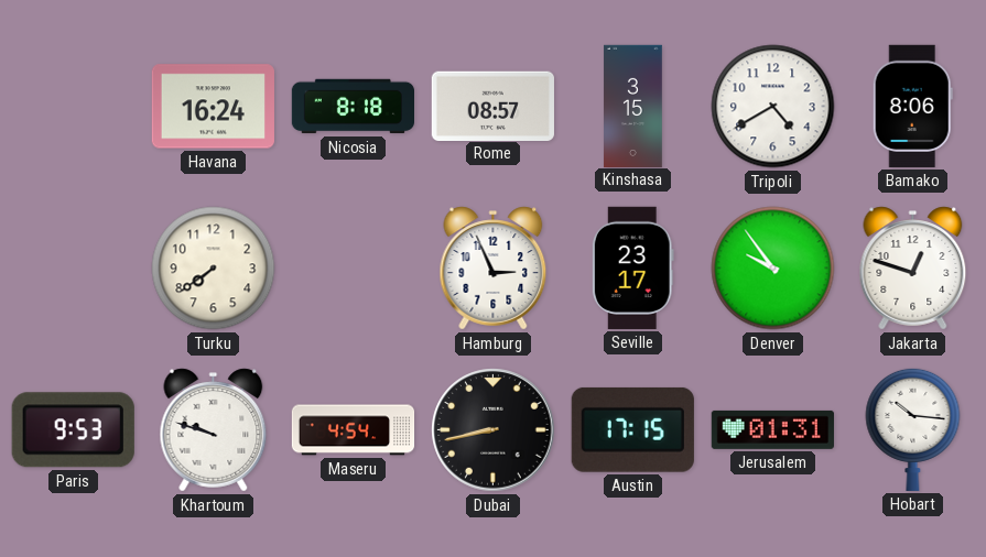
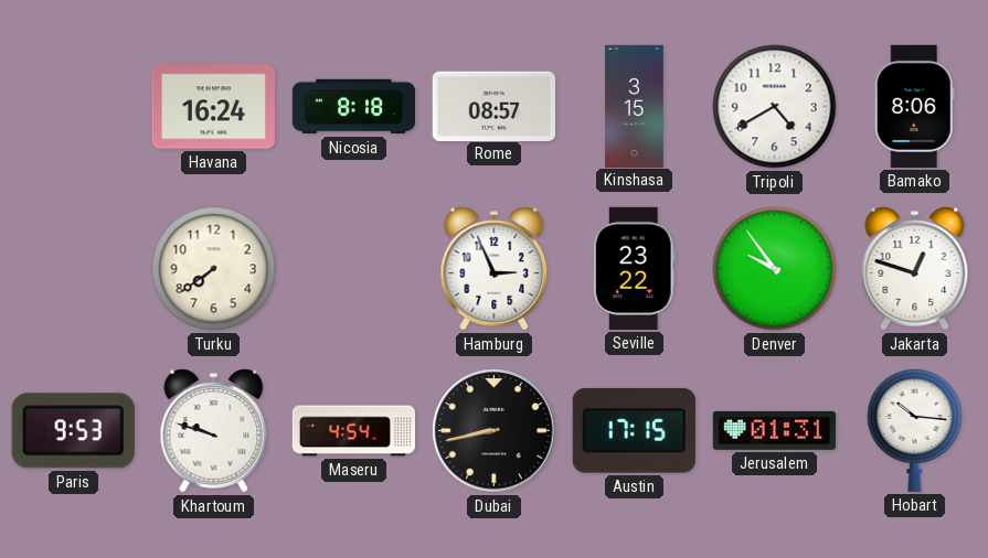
Seville: 23:17 -> 23:22 (634, 268)
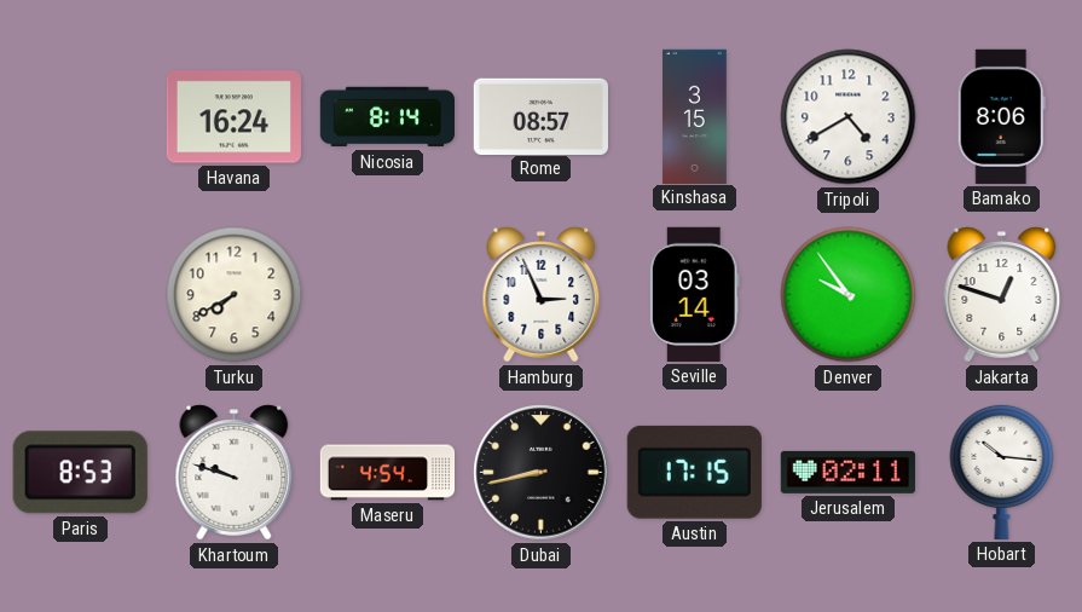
Nicosia: 8:18 -> 8:14 (387, 117)
Turku: 7:39 -> 7:40 (235, 295)
Seville: 23:22 -> 03:14 (694, 294)
Paris: 9:53 -> 8:53 (80, 473)
Jerusalem: 01:31 -> 02:11 (847, 472)
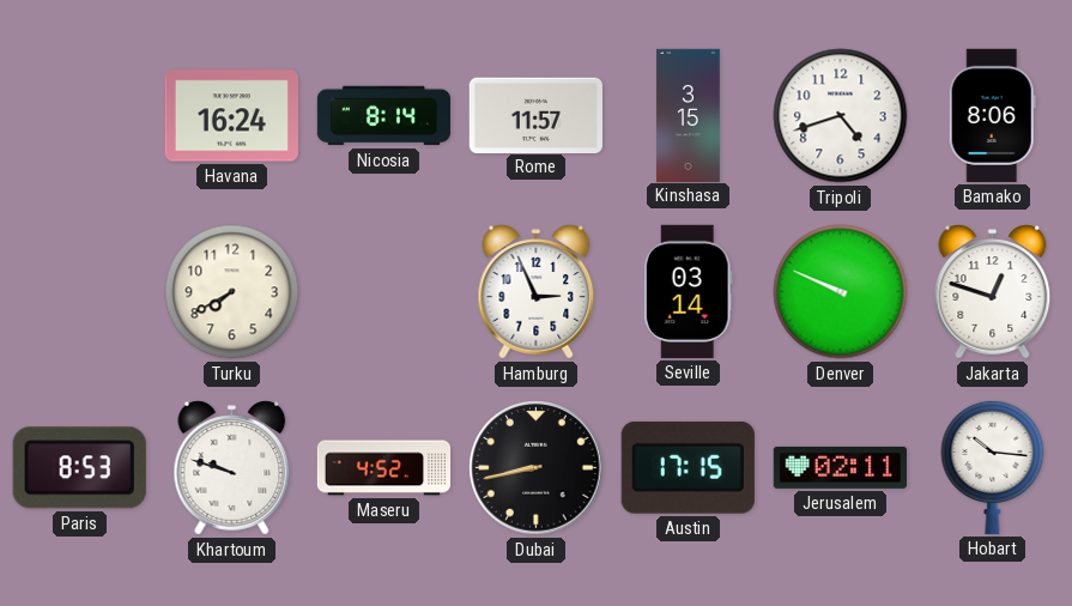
Rome: 08:57 -> 11:57 (535, 115)
Tripoli: 4:40 -> 4:42 (841, 116)
Denver: 9:54 -> 9:49 (841, 292)
Maseru: 4:54 -> 4:52 (384, 468)
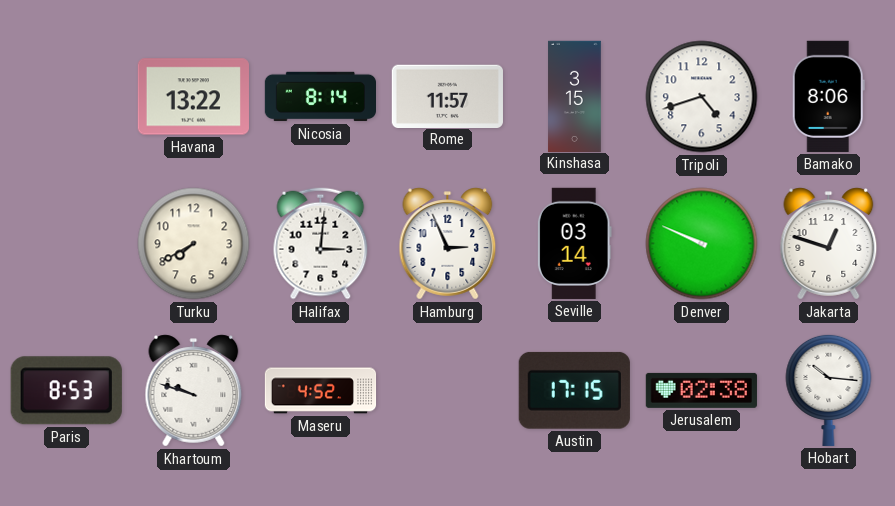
Havana: 16:24 -> 13:22 (193, 97)
Halifax: none -> 3:01 (321, 244)
Dubai: 8:43 -> none (537, 468)
Jerusalem: 02:11 -> 02:38 (701, 390)
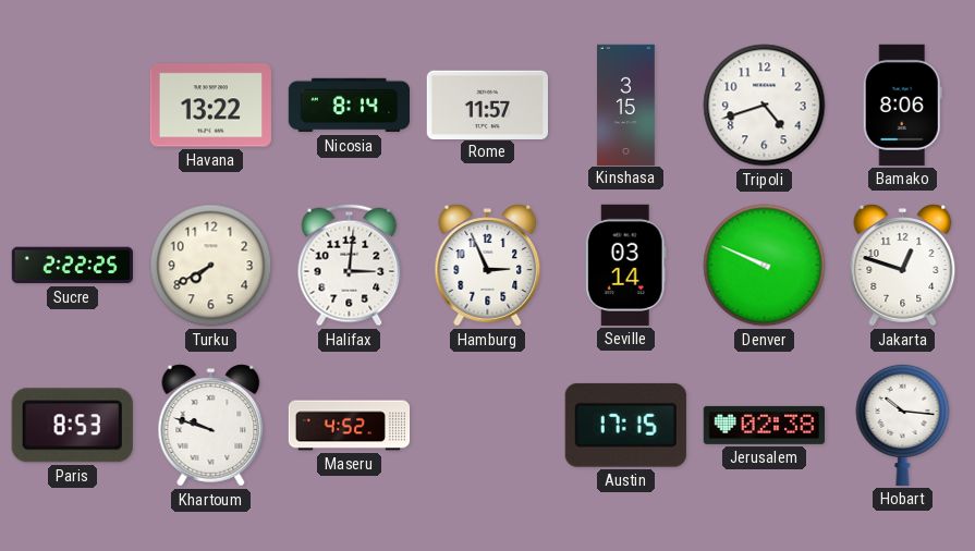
Sucre: none -> 2:22 (72, 266)
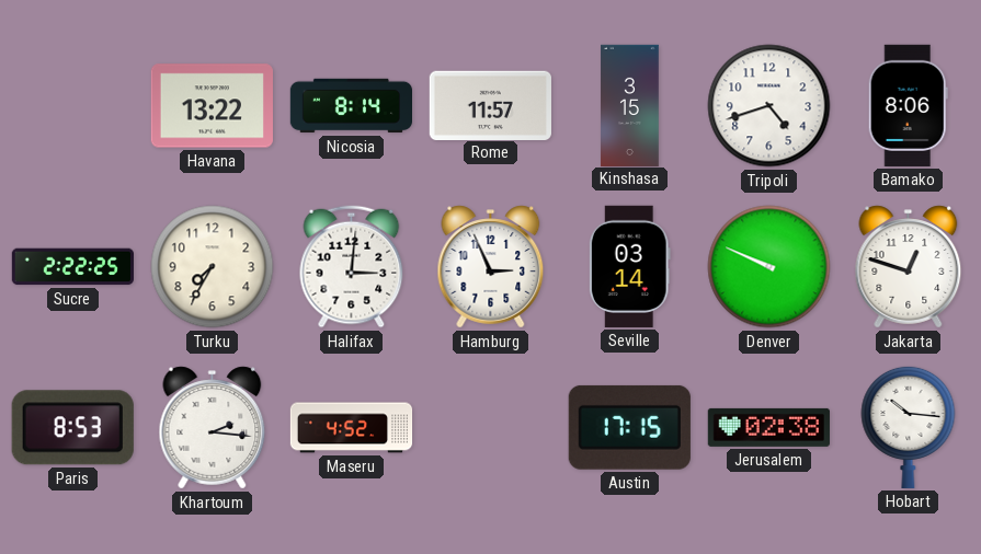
Turku: 7:40 -> 7:35 (213, 267)
Khartoum: 9:48 -> 2:16 (213, 428)
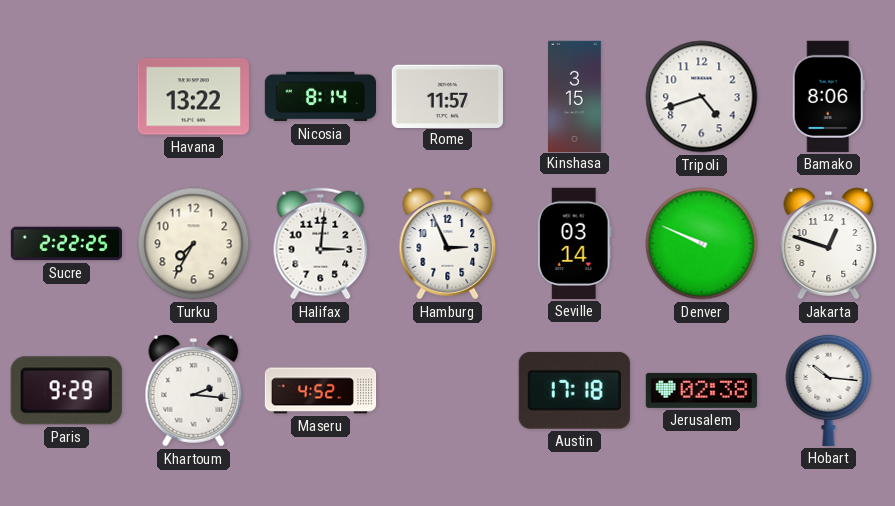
Paris: 8:53 -> 9:29 (66, 391)
Austin: 17:15 -> 17:18 (574, 390)
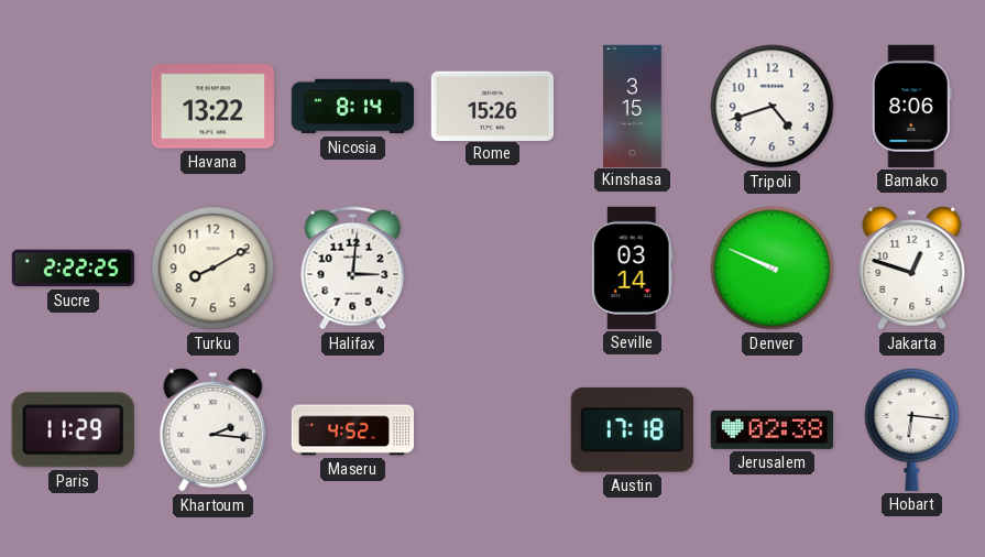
Rome: 11:57 -> 15:26 (492, 106)
Turku: 7:35 -> 8:10 (214, 269)
Hamburg: 2:56 -> none (448, 244)
Paris: 9:29 -> 11:29 (73, 430)
Hobart: 10:16 -> 6:16 (912, 429)
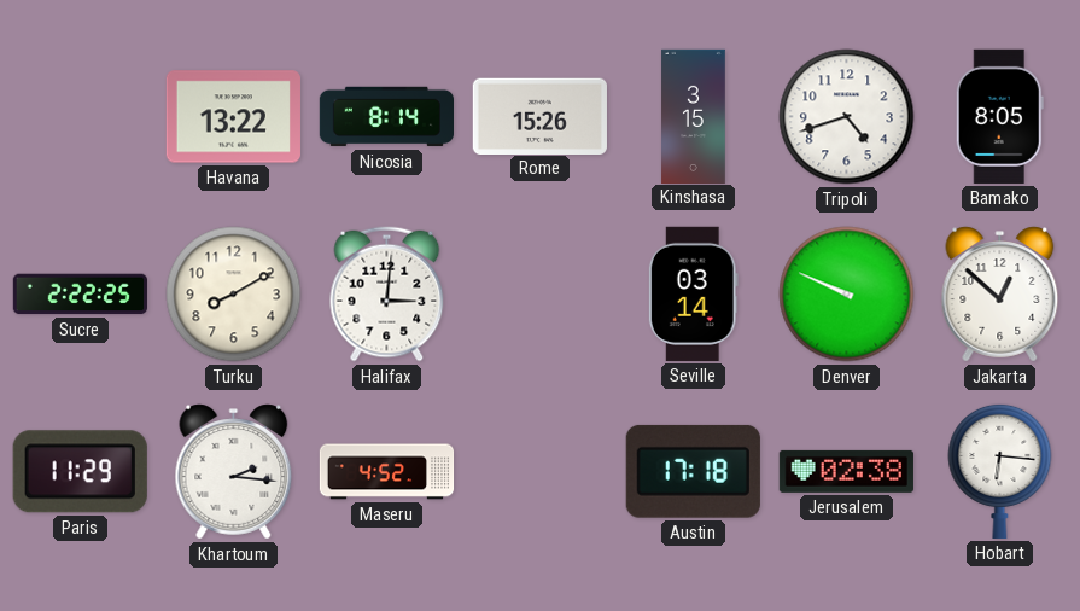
Bamako: 8:06 -> 8:05 (999, 116)
Jakarta: 12:48 -> 12:52 (1000, 295)
